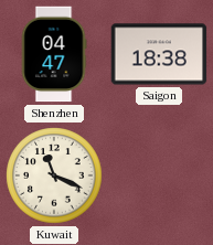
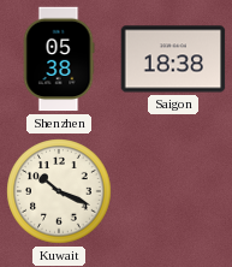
Shenzhen: 04:47 -> 05:38 (59, 59)
Kuwait: 11:19 -> 10:19 (59, 191)
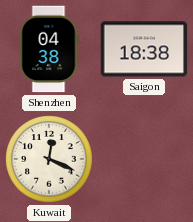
Shenzhen: 05:38 -> 04:38 (49, 49)
Kuwait: 10:19 -> 12:19 (49, 159)
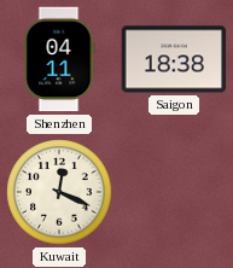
Shenzhen: 04:38 -> 04:11 (59, 59)
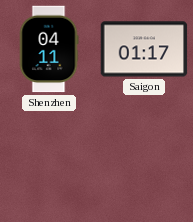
Saigon: 18:38 -> 01:17 (144, 49)
Kuwait: 12:19 -> none (59, 192)
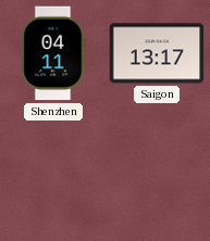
Saigon: 01:17 -> 13:17 (157, 53)
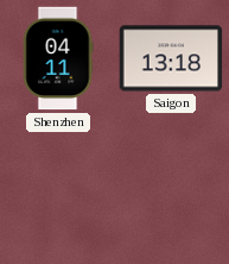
Saigon: 13:17 -> 13:18 (171, 58)
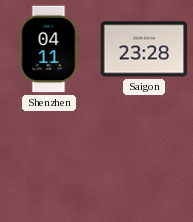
Saigon: 13:18 -> 23:28 (144, 49)
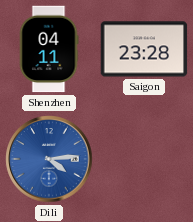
Dili: none -> 4:14 (49, 159)
